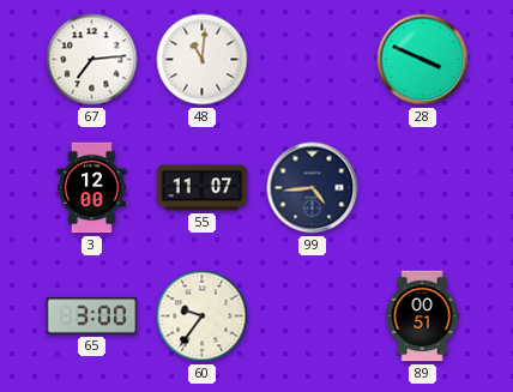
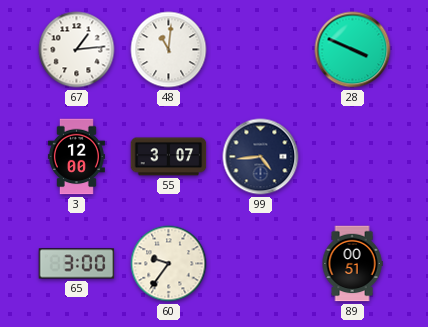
67: 7:14 -> 1:14 (77, 50)
55: 11:07 -> 3:07 (169, 157)
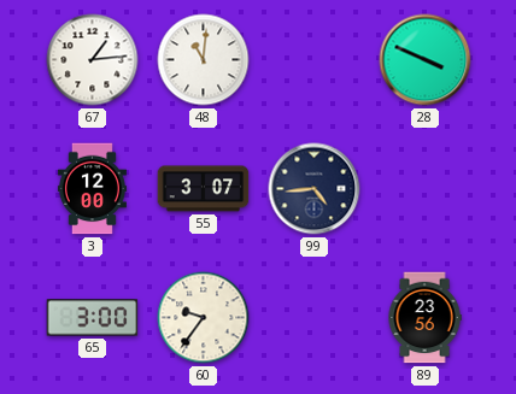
89: 00:51 -> 23:56 (424, 318)
